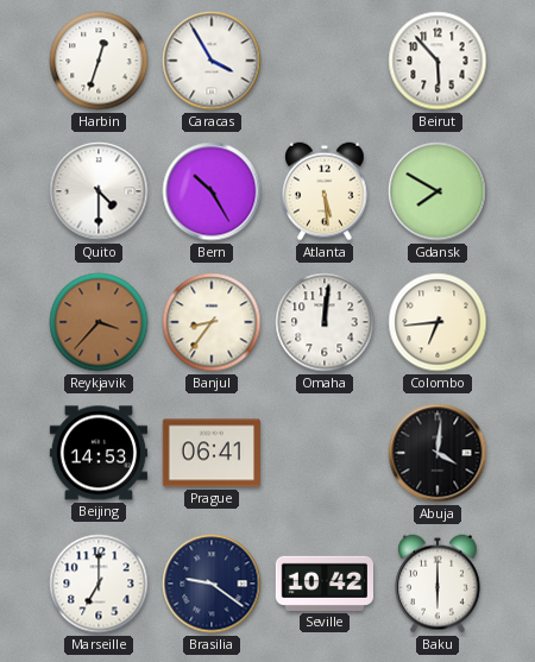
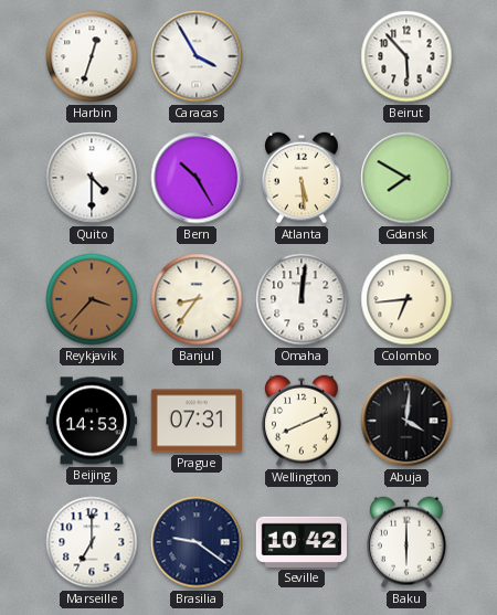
Prague: 06:41 -> 07:31 (195, 421)
Wellington: none -> 8:11 (302, 421)
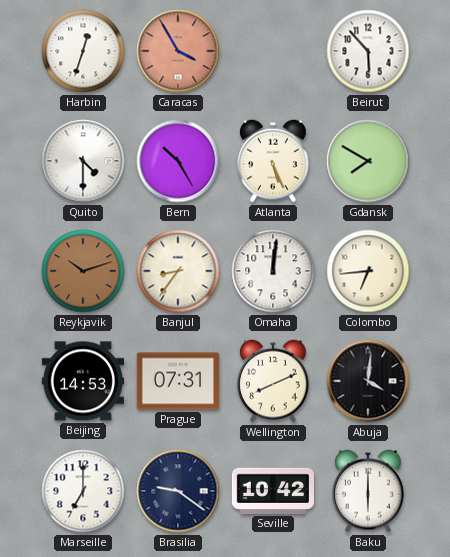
Caracas dial: white -> salmon (178, 51)
Atlanta: 5:29 -> 5:26 (273, 161)
Reykjavik: 3:37 -> 10:12 (83, 271)
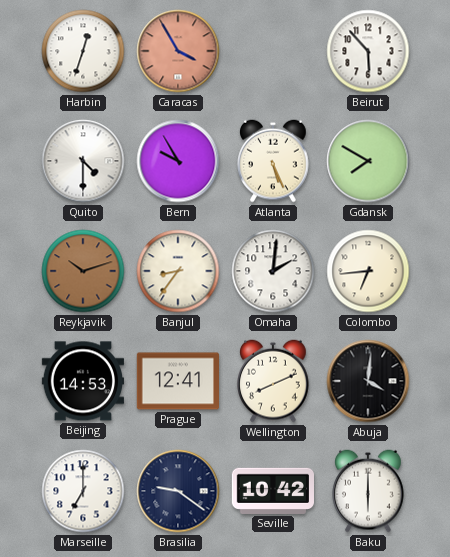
Bern: 10:25 -> 9:55 (178, 161)
Omaha: 12:01 -> 2:01 (273, 271)
Prague: 07:31 -> 12:41 (177, 381)
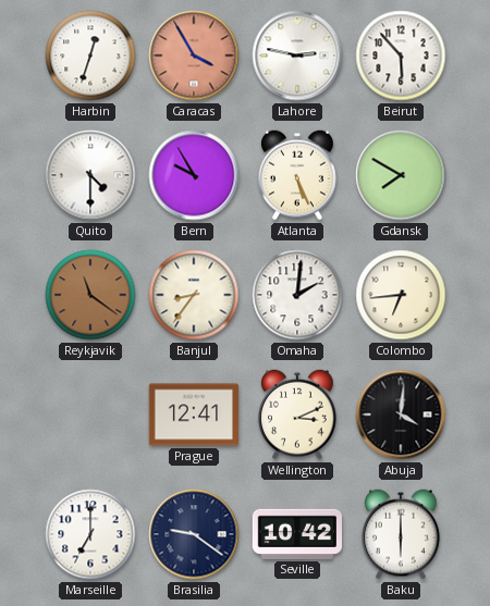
Lahore: none -> 2:47 (297, 55)
Reykjavik: 10:12 -> 11:21 (90, 295)
Beijing: 14:53 -> none (82, 381)
Wellington: 8:11 -> 3:11 (297, 415)
